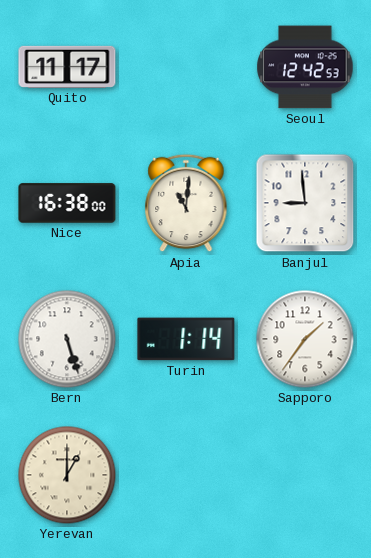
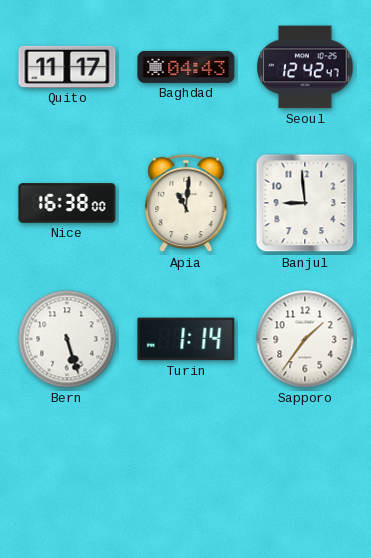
Baghdad: none -> 04:43 (186, 67)
Seoul: 12:42:53 -> 12:42:47 (305, 67)
Yerevan: 1:00 -> none (67, 475)
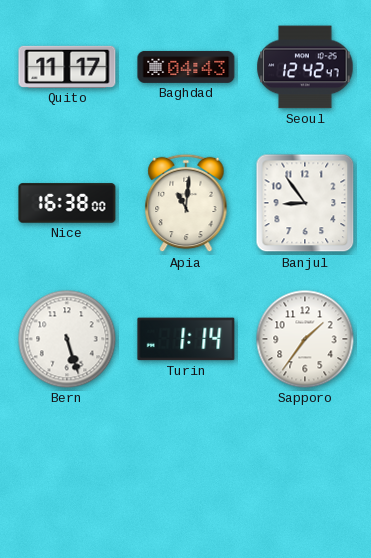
Banjul: 8:59 -> 8:54 (305, 203)
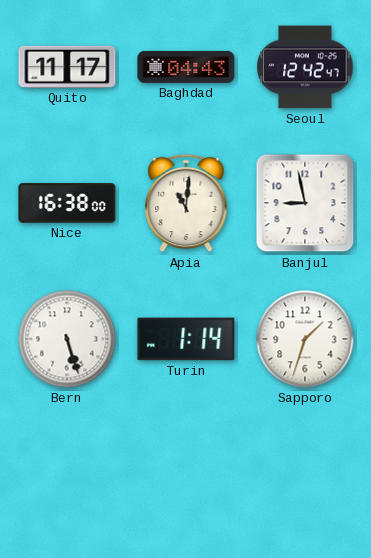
Banjul: 8:54 -> 8:58 (305, 203)
Sapporo: 1:36 -> 1:33 (305, 339)
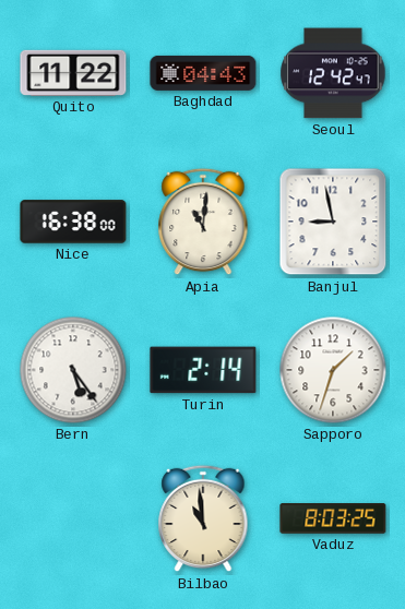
Quito: 11:17 -> 11:22 (73, 73)
Bern: 5:27 -> 5:24 (73, 370)
Turin: 1:14 -> 2:14 (203, 370)
Bilbao: none -> 10:59 (203, 518)
Vaduz: none -> 8:03 (333, 520)
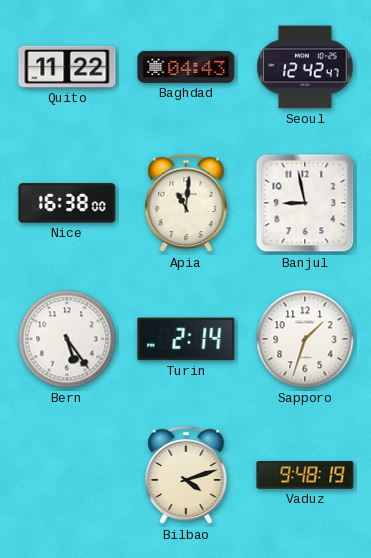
Bilbao: 10:59 -> 4:12 (186, 475)
Vaduz: 8:03 -> 9:48 (305, 476)
